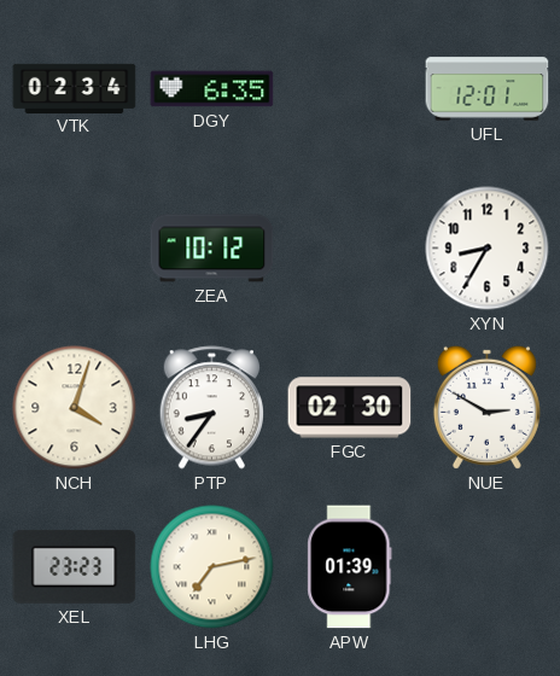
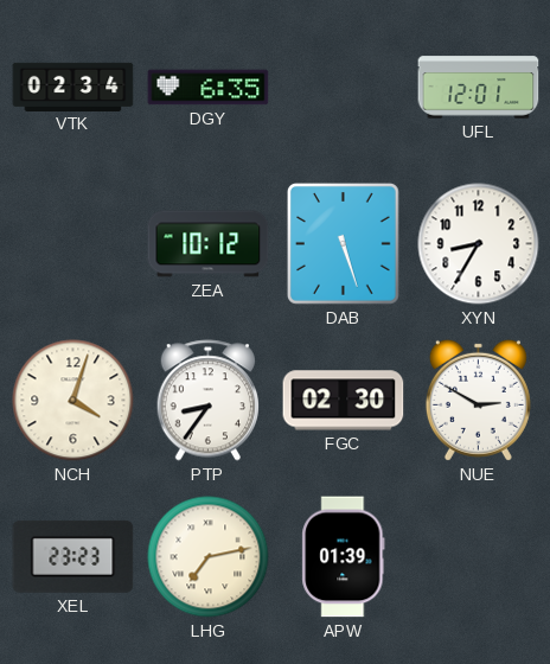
DAB: none -> 5:27 (343, 244)
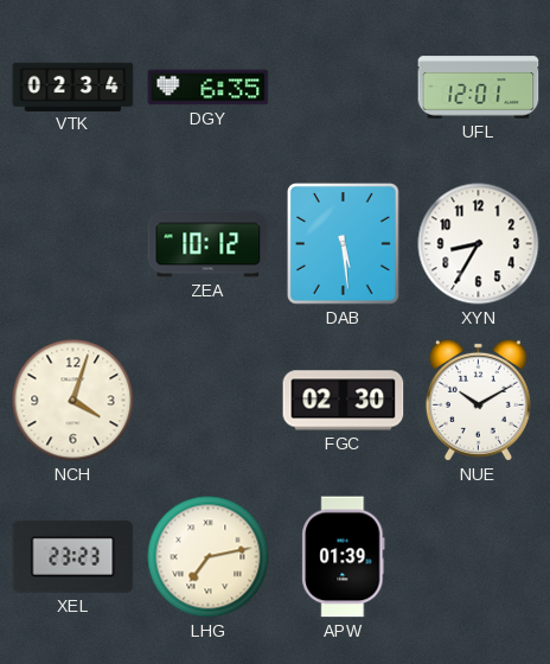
DAB: 5:27 -> 5:29 (343, 244)
PTP: 8:36 -> none (207, 401)
NUE: 2:50 -> 10:10 (478, 400)
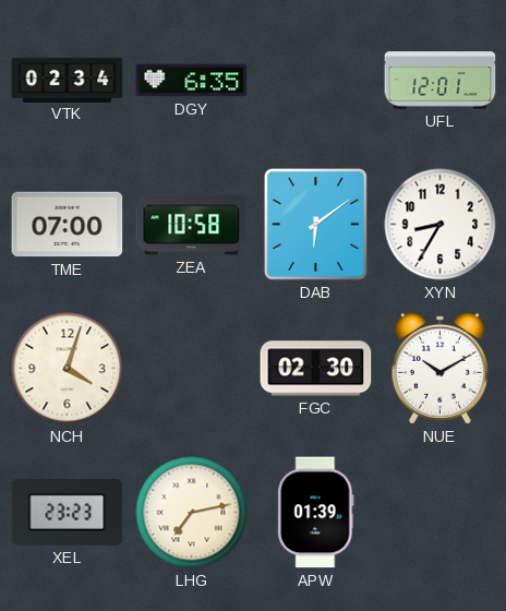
TME: none -> 07:00 (68, 225)
ZEA: 10:12 -> 10:58 (192, 225)
DAB: 5:29 -> 6:09 (315, 225)
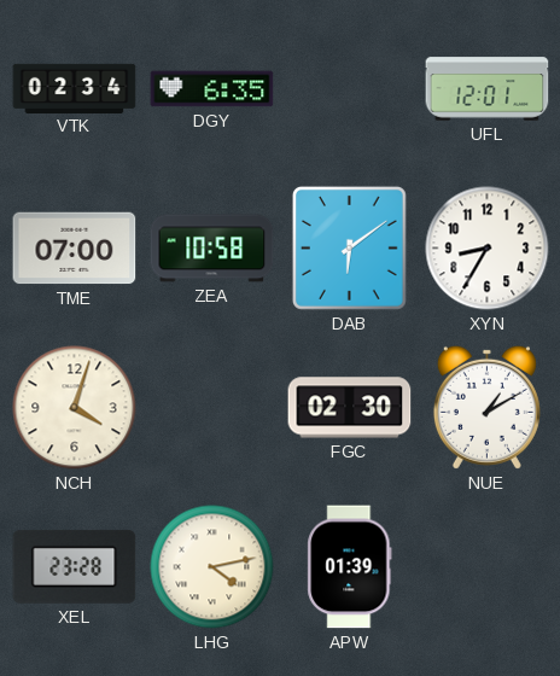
NUE: 10:10 -> 1:10 (486, 407)
XEL: 23:23 -> 23:28 (75, 566)
LHG: 7:13 -> 4:13 (212, 567)
